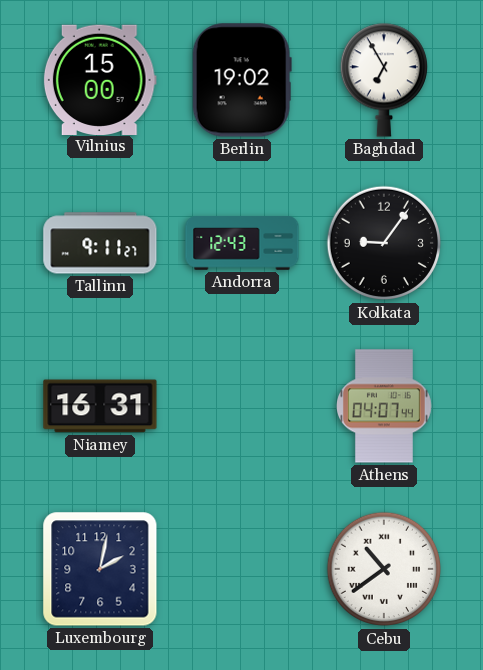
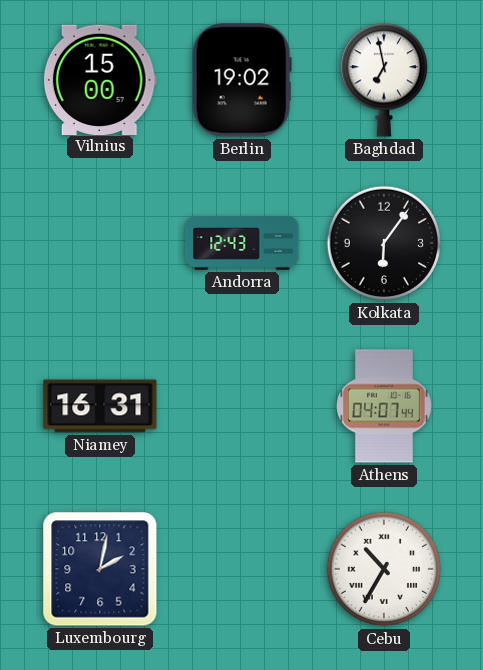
Baghdad: 6:55 -> 6:58 (384, 80)
Tallinn: 9:11 -> none (100, 243)
Kolkata: 9:06 -> 6:06 (384, 243)
Cebu: 10:39 -> 10:35 (384, 569)
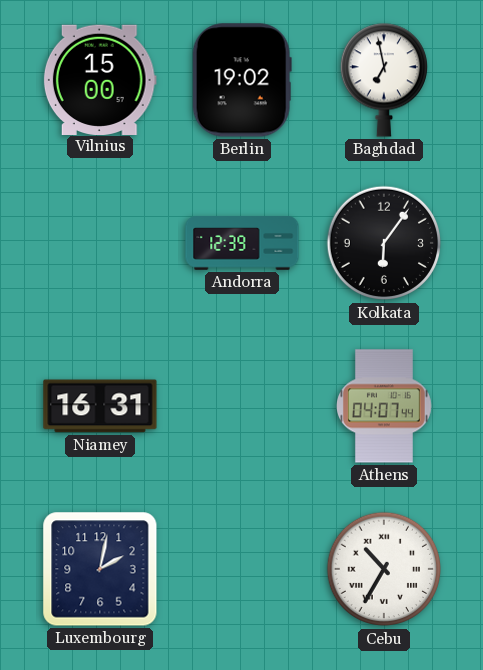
Andorra: 12:43 -> 12:39 (242, 243)
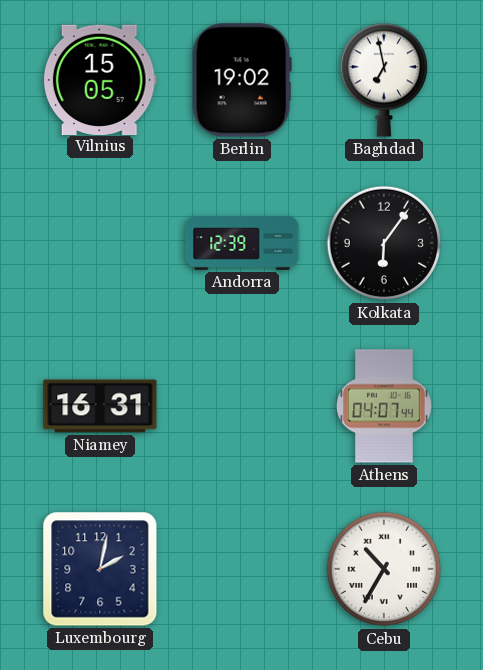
Vilnius: 15:00 -> 15:05 (100, 79)
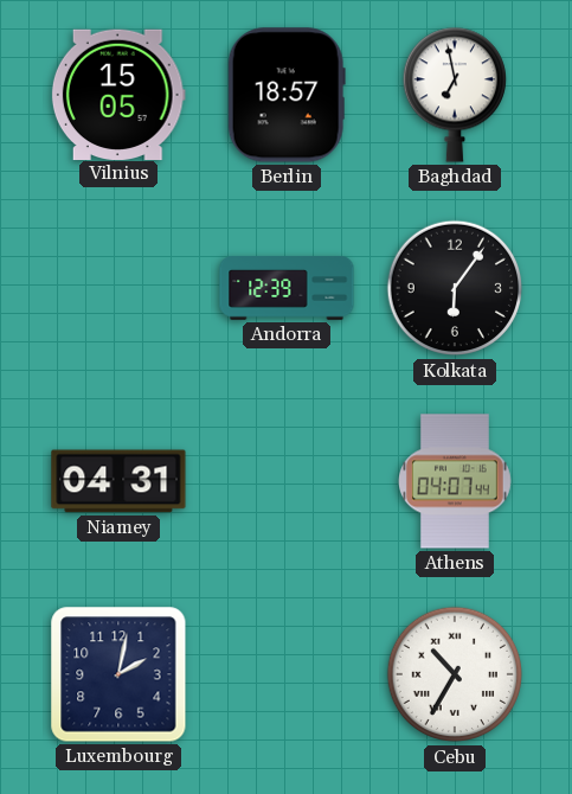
Berlin: 19:02 -> 18:57 (287, 95)
Niamey: 16:31 -> 04:31 (118, 481)
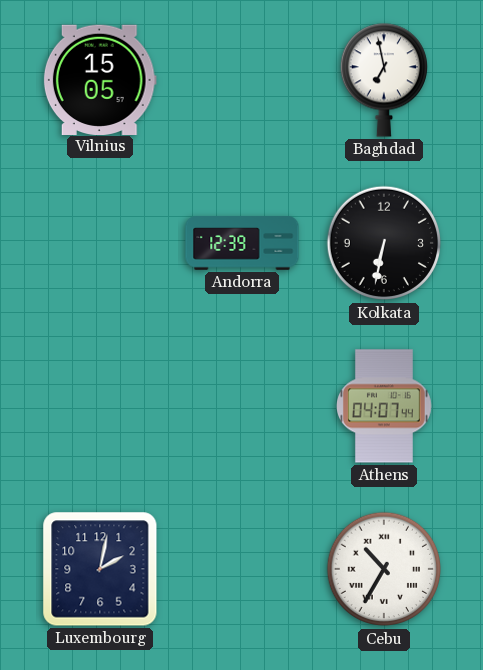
Berlin: 18:57 -> none (287, 95)
Kolkata: 6:06 -> 6:32 (384, 243)
Niamey: 04:31 -> none (118, 481)
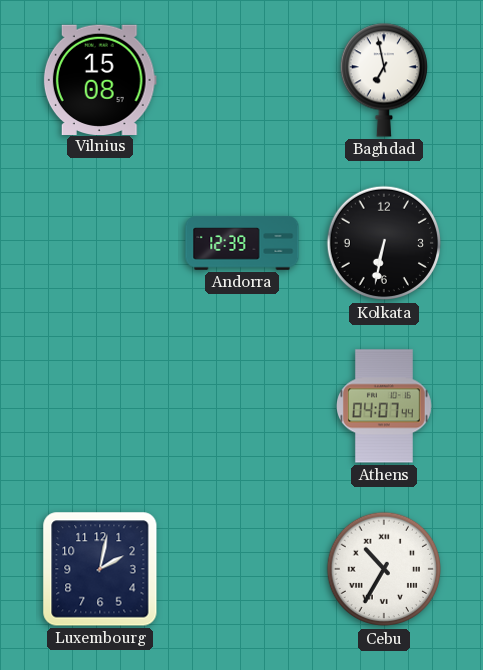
Vilnius: 15:05 -> 15:08 (100, 79)
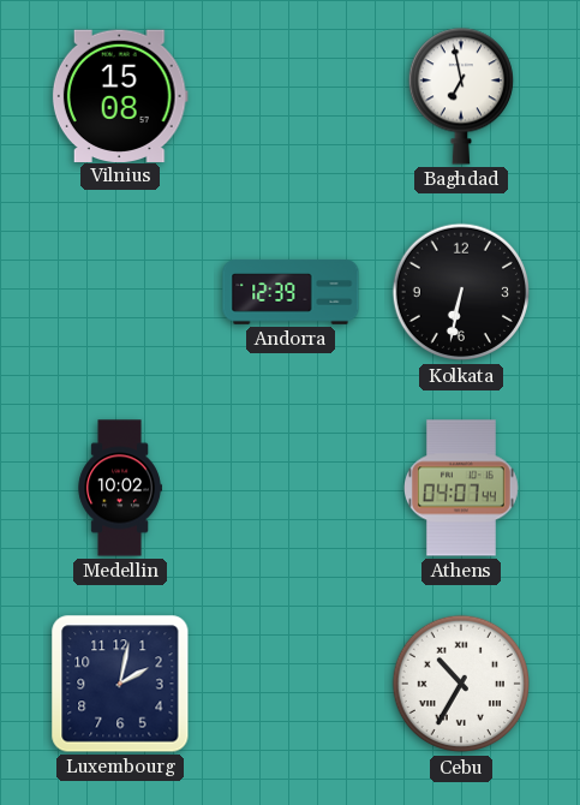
Medellin: none -> 10:02 (120, 488)
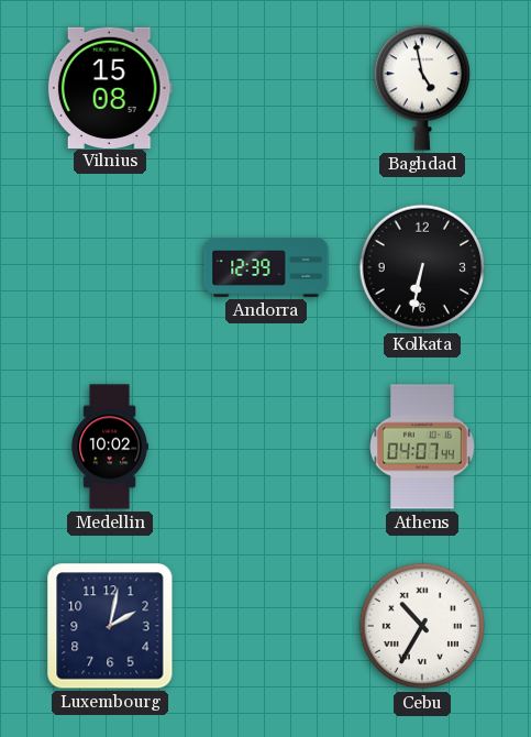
Baghdad: 6:58 -> 4:58 (422, 88)
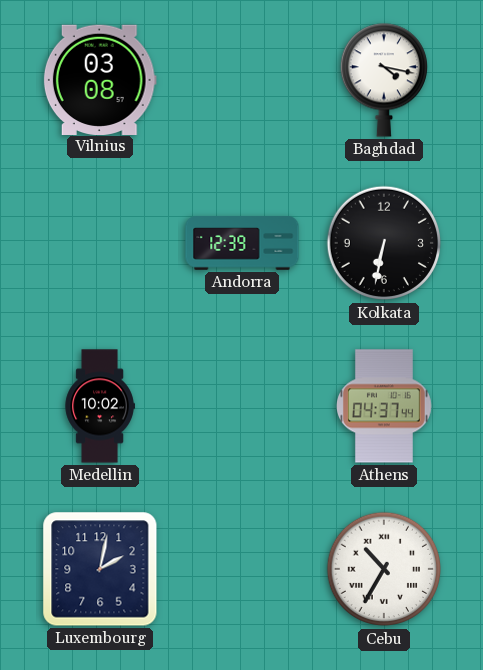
Vilnius: 15:08 -> 03:08 (100, 79)
Baghdad: 4:58 -> 4:17 (384, 80)
Athens: 04:07 -> 04:37 (385, 406)
